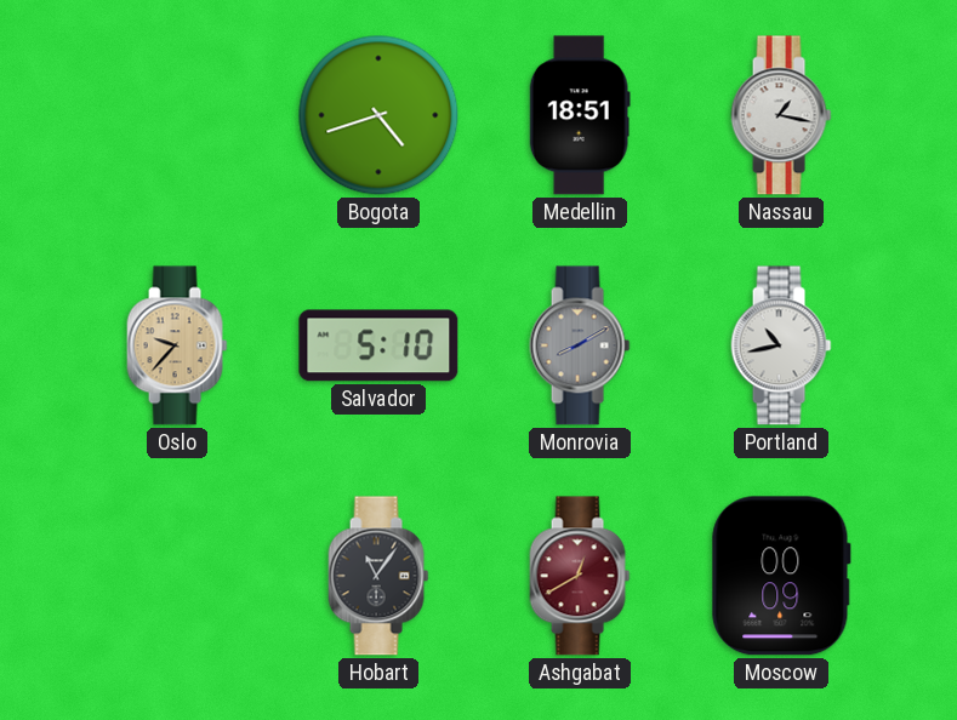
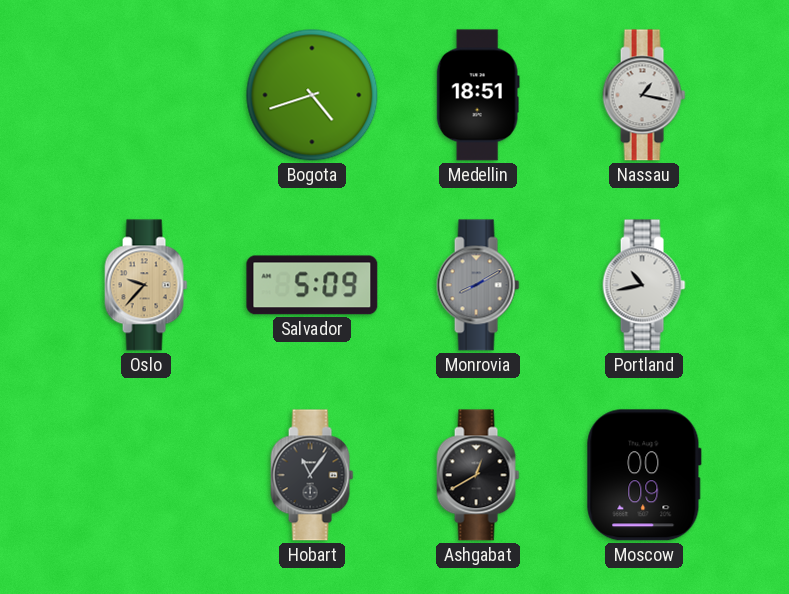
Salvador: 5:10 -> 5:09 (312, 285)
Ashgabat dial: burgundy -> black (478, 475)
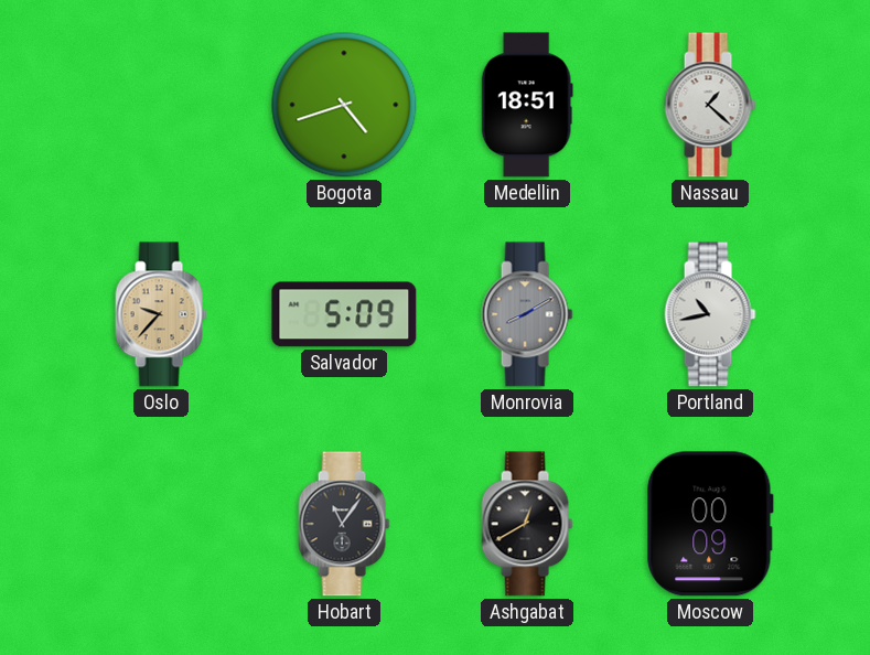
Nassau: 1:17 -> 1:22 (710, 105)
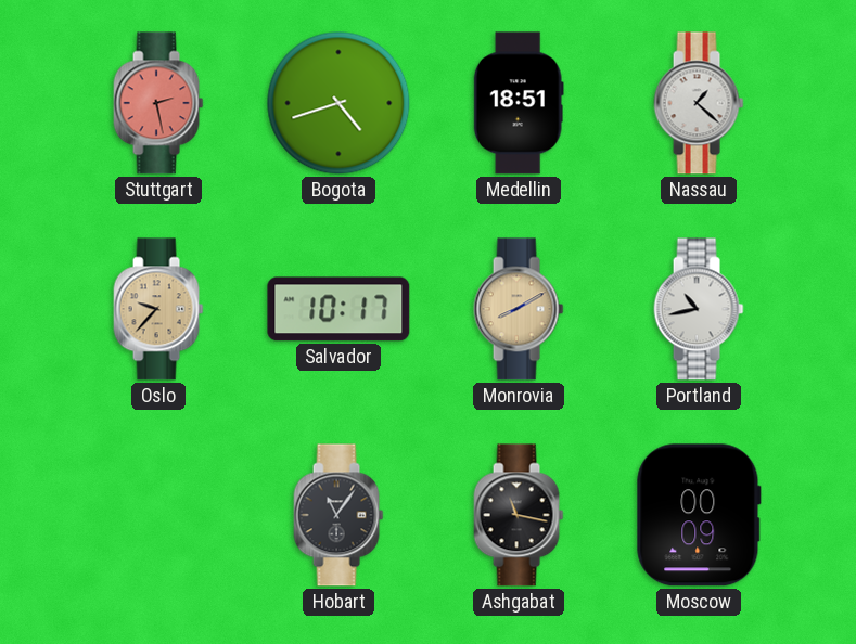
Stuttgart: none -> 2:28 (158, 103)
Salvador: 5:09 -> 10:17 (338, 309)
Monrovia dial: grey -> champagne (519, 309)
Ashgabat: 12:40 -> 11:17 (519, 515)
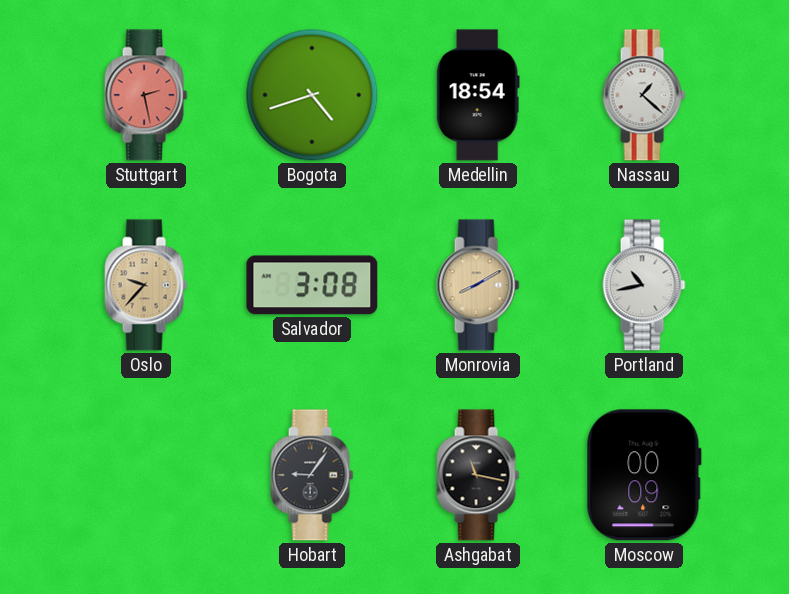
Medellin: 18:51 -> 18:54 (478, 95)
Salvador: 10:17 -> 3:08 (312, 285)
Hobart: 11:06 -> 9:06 (312, 475)
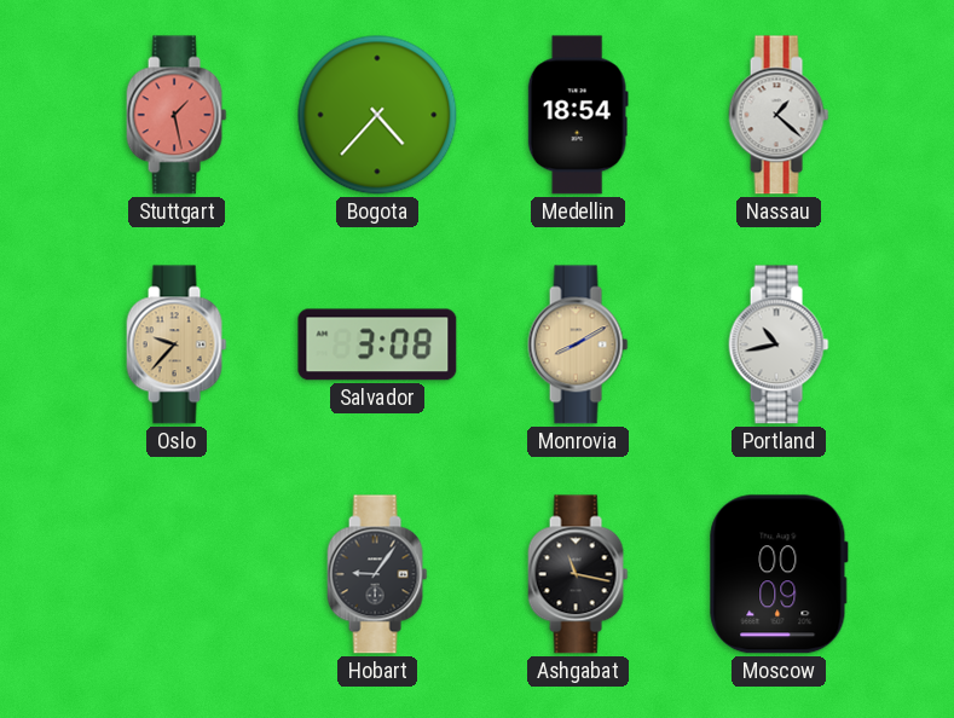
Stuttgart: 2:28 -> 1:28 (177, 115)
Bogota: 4:42 -> 4:37 (377, 115)
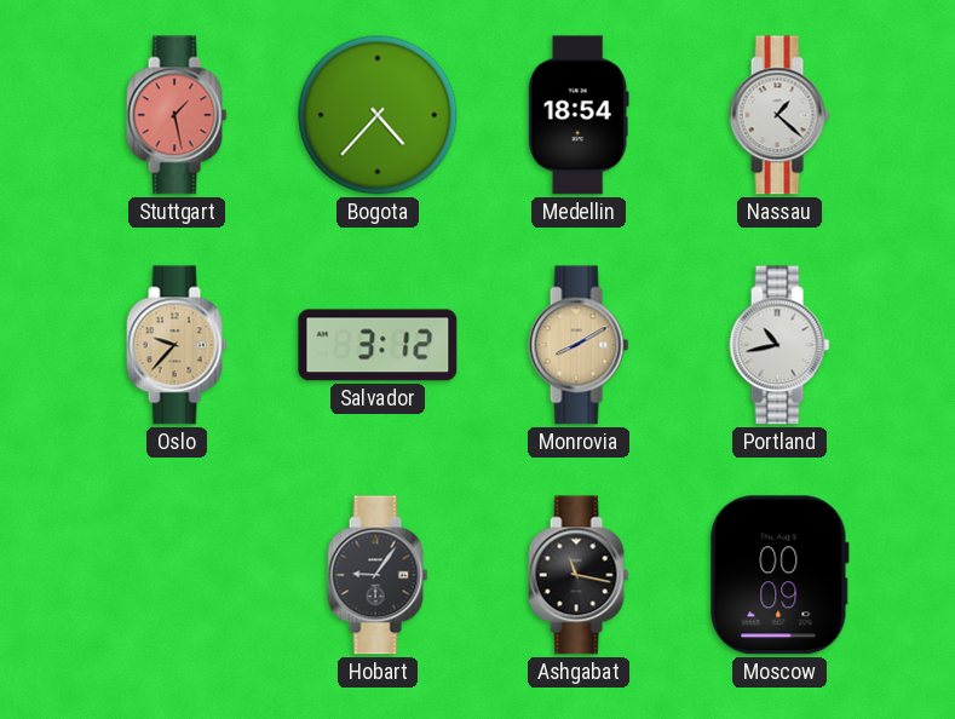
Salvador: 3:08 -> 3:12 (378, 345)
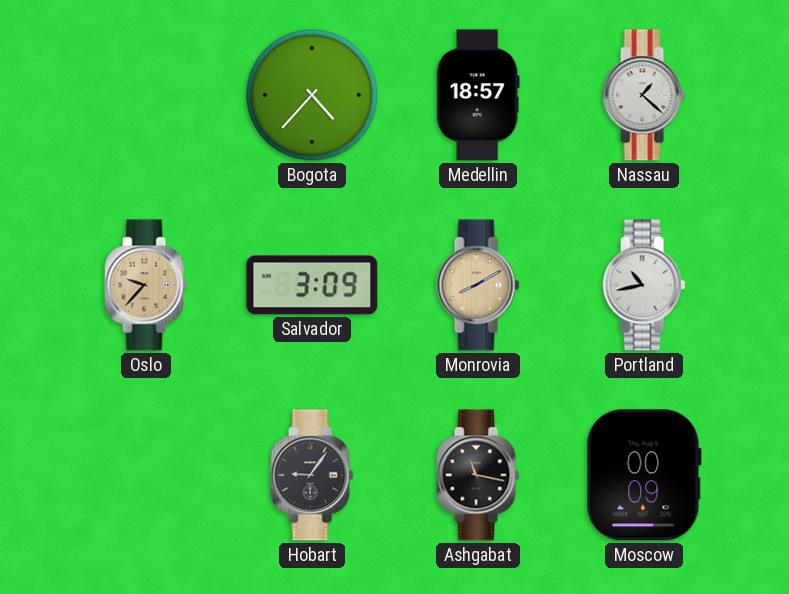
Stuttgart: 1:28 -> none (177, 115)
Medellin: 18:54 -> 18:57 (478, 95)
Salvador: 3:12 -> 3:09 (312, 285)
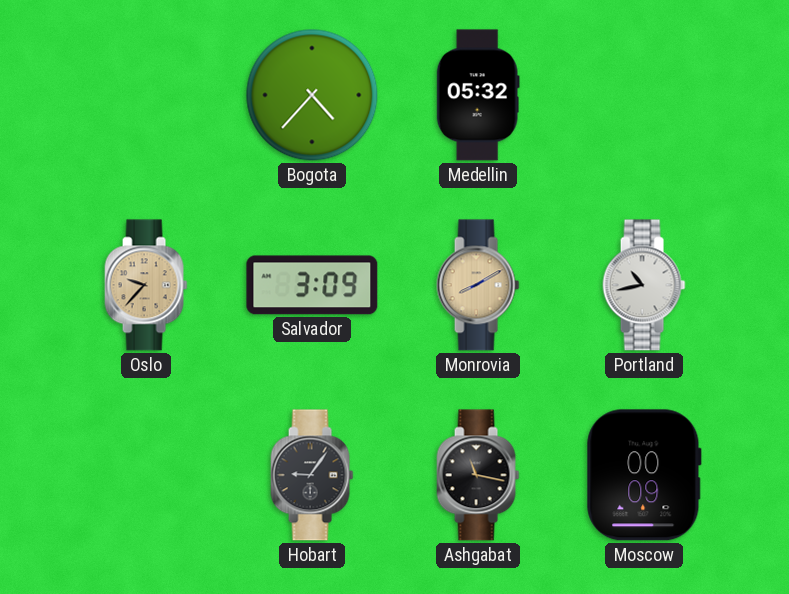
Medellin: 18:57 -> 05:32 (478, 95)
Nassau: 1:22 -> none (644, 95)
